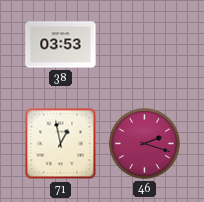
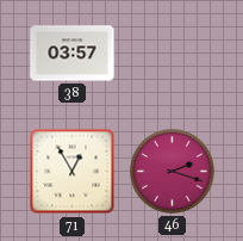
38: 03:53 -> 03:57 (73, 54)
71: 12:58 -> 12:55 (73, 172)
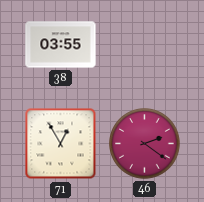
38: 03:57 -> 03:55 (61, 45)
46: 2:18 -> 2:21 (145, 144)
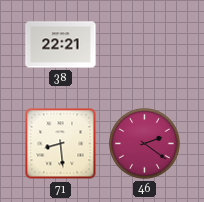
38: 03:55 -> 22:21 (61, 45)
71: 12:55 -> 8:29 (61, 144)
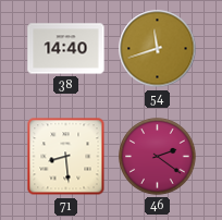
38: 22:21 -> 14:40 (66, 49)
54: none -> 11:42 (158, 49)
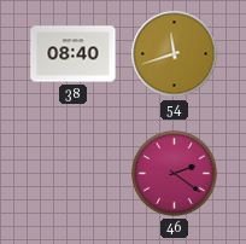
38: 14:40 -> 08:40 (74, 54)
71: 8:29 -> none (66, 157)
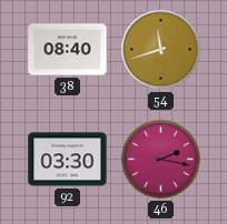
92: none -> 03:30 (68, 160)
46: 2:21 -> 2:17 (161, 160)
